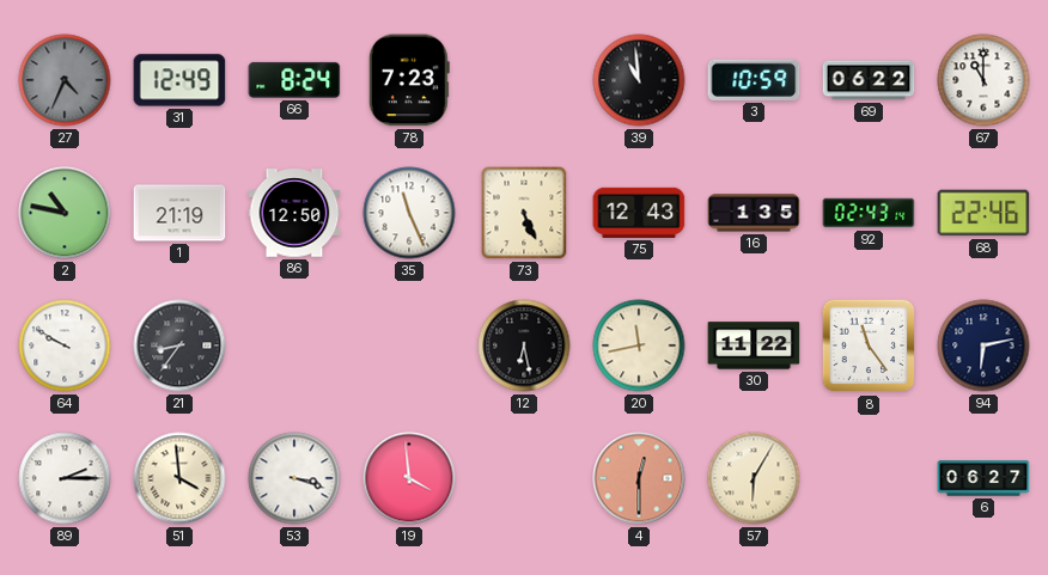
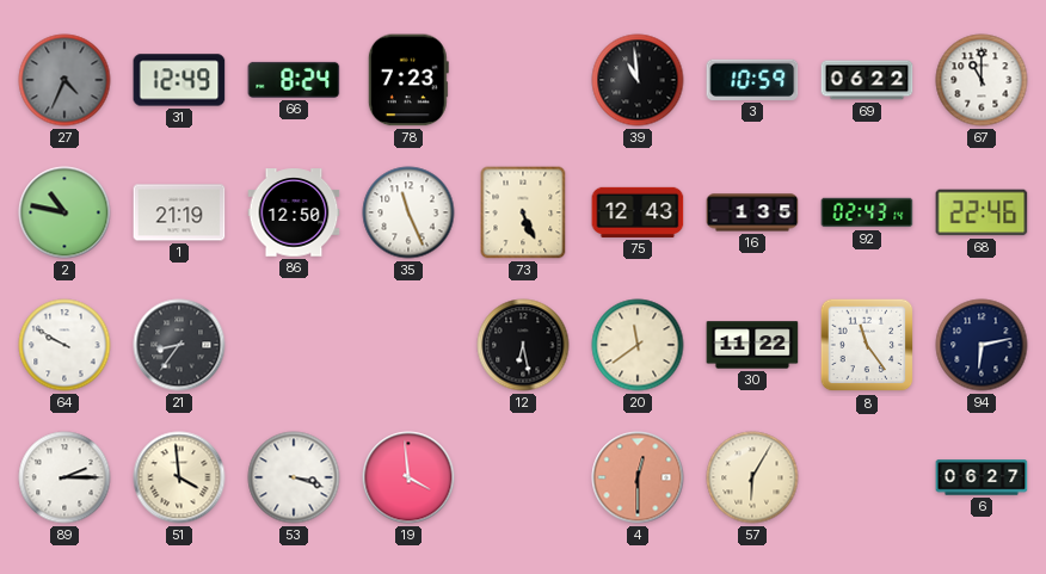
20: 11:43 -> 11:39 (638, 345)
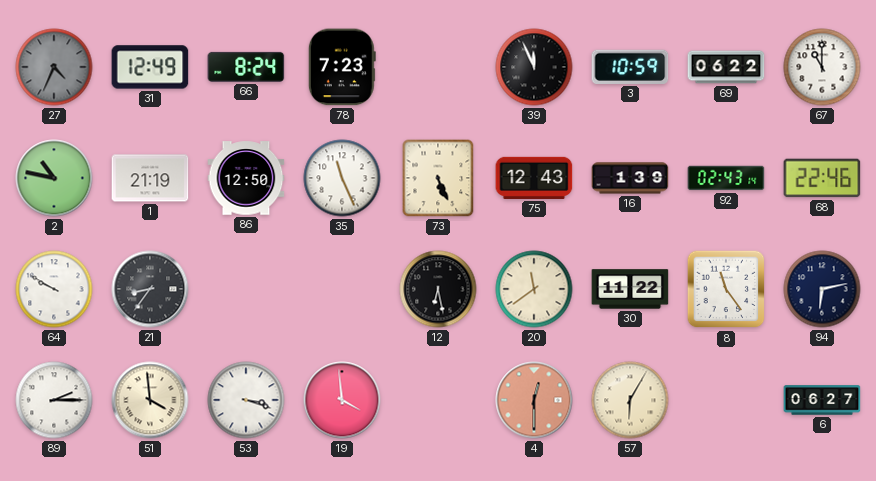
39: 10:59 -> 11:56 (534, 67)
16: 1:35 -> 1:39 (630, 178)
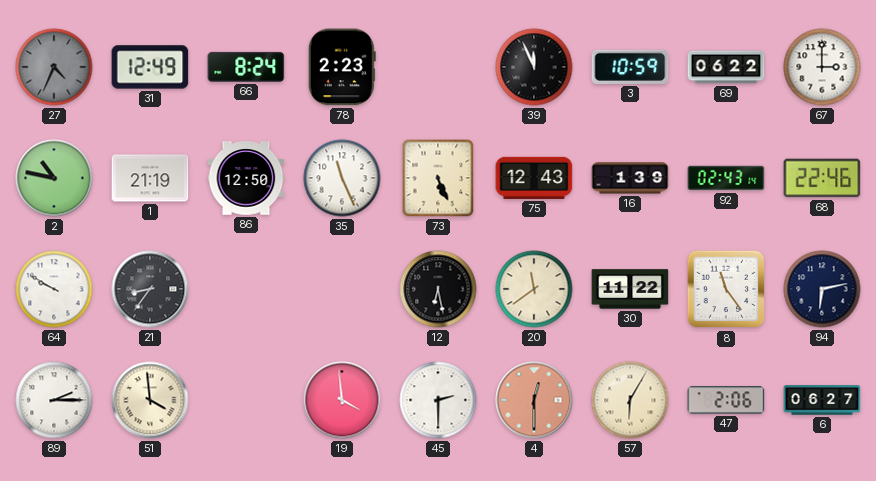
78: 7:23 -> 2:23 (342, 67)
67: 11:00 -> 3:00 (822, 67)
53: 3:18 -> none (246, 400)
45: none -> 2:30 (438, 400)
47: none -> 2:06 (726, 400)
